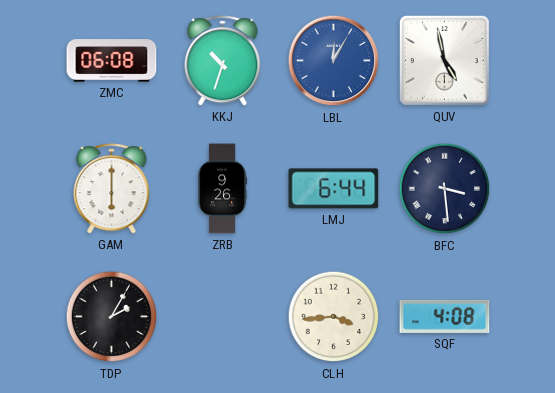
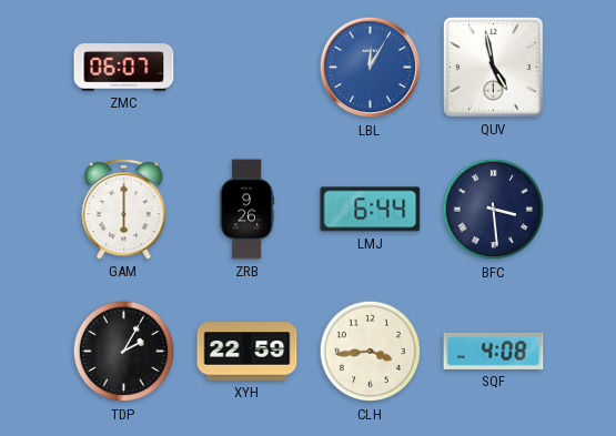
ZMC: 06:08 -> 06:07 (124, 68)
KKJ: 10:33 -> none (223, 61)
XYH: none -> 22:59 (248, 352)
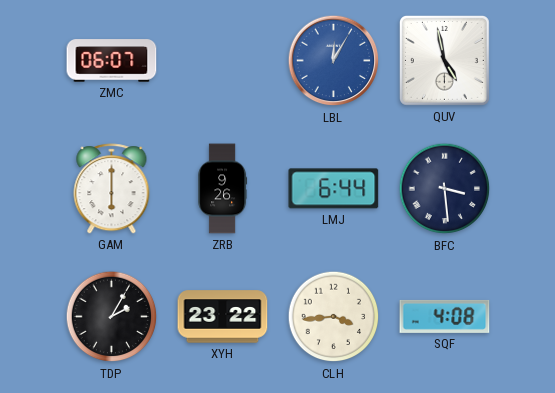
XYH: 22:59 -> 23:22 (223, 317)
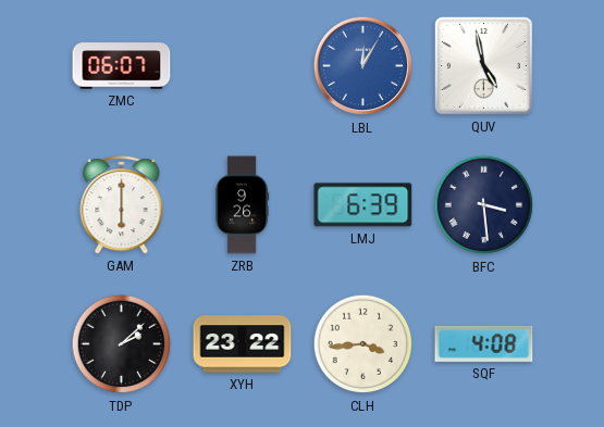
LMJ: 6:44 -> 6:39 (363, 205)
TDP: 2:05 -> 2:08 (122, 344)
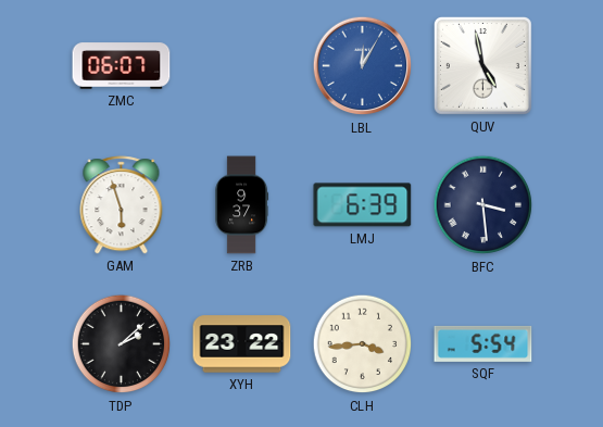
GAM: 6:00 -> 5:57 (122, 205)
ZRB: 9:26 -> 9:37 (242, 205)
SQF: 4:08 -> 5:54 (483, 343)
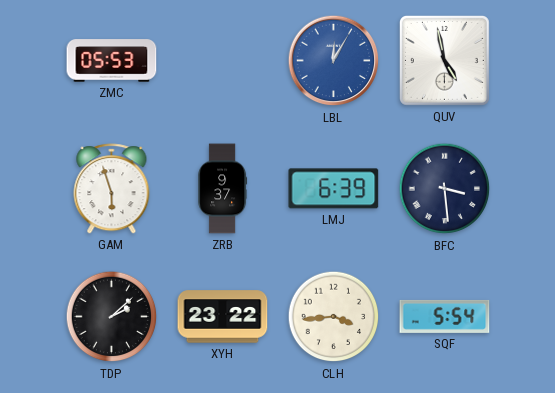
ZMC: 06:07 -> 05:53 (112, 61)
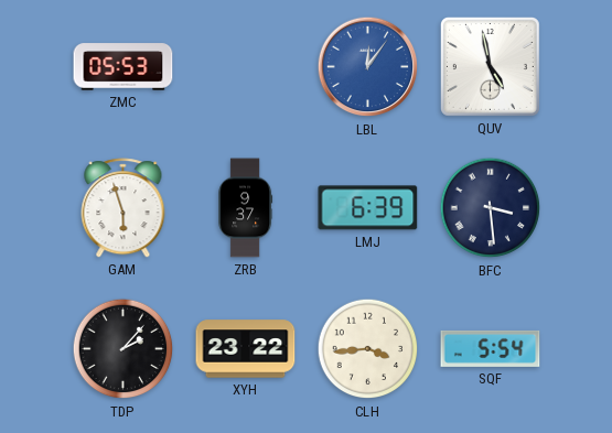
LBL: 12:05 -> 12:06 (368, 67)
TDP: 2:08 -> 2:07 (124, 349)
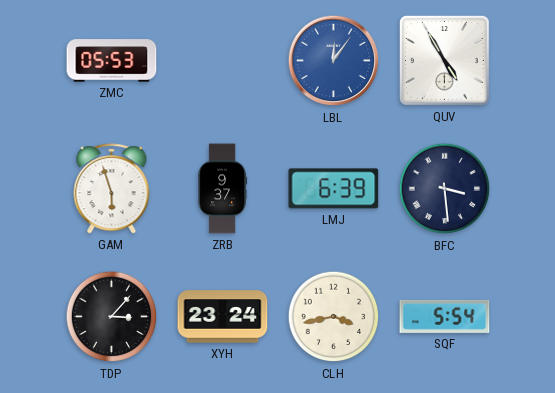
QUV: 4:58 -> 4:55 (444, 60)
TDP: 2:07 -> 3:07 (112, 317)
XYH: 23:22 -> 23:24 (223, 317)
CLH: 3:44 -> 3:43 (334, 317)
